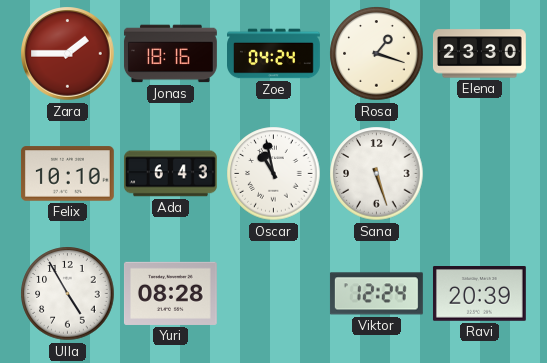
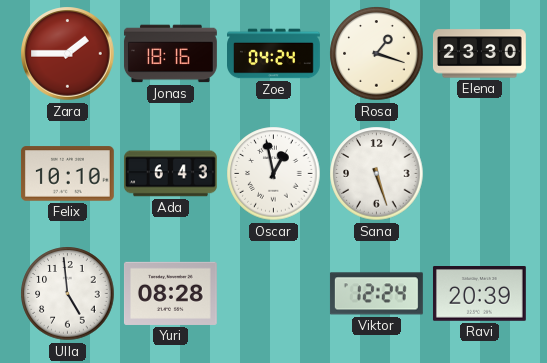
Oscar: 10:58 -> 12:58 (274, 174)
Ulla: 4:55 -> 4:59 (68, 294)
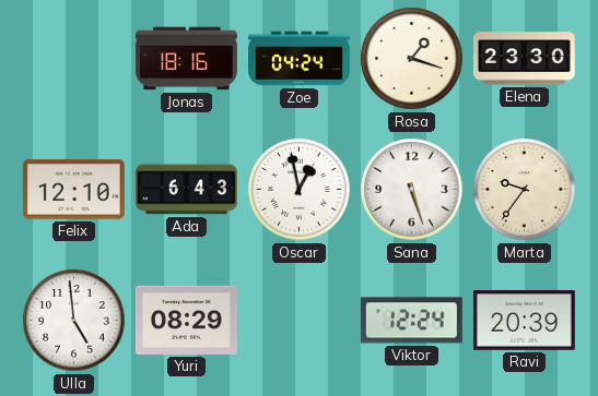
Zara: 1:45 -> none (68, 54)
Felix: 10:10 -> 12:10 (73, 190)
Marta: none -> 9:36 (525, 190)
Yuri: 08:28 -> 08:29 (186, 320)
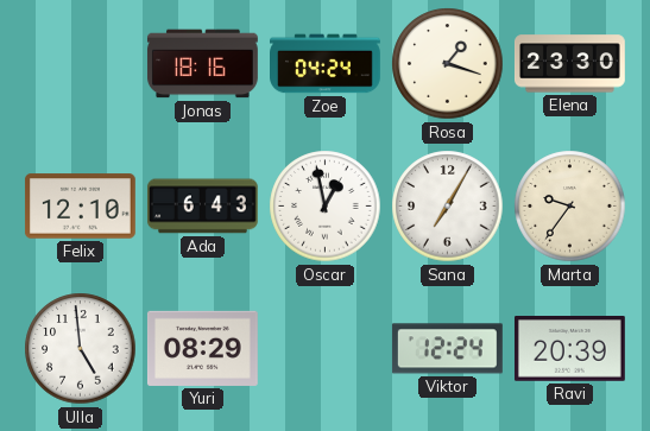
Sana: 5:27 -> 7:05 (448, 207)
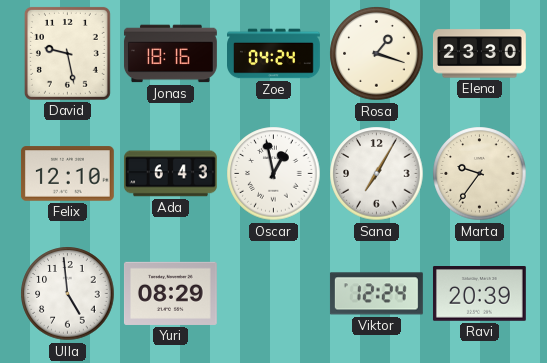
David: none -> 9:28 (67, 53)
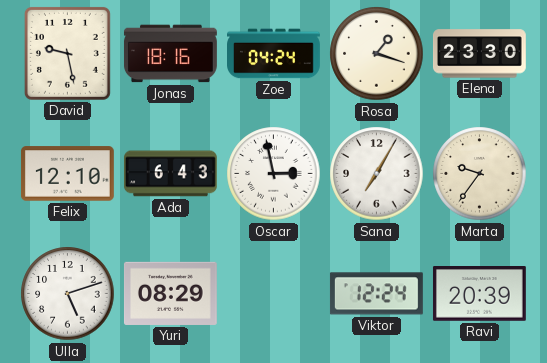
Oscar: 12:58 -> 2:58 (274, 174)
Ulla: 4:59 -> 5:12 (68, 294)
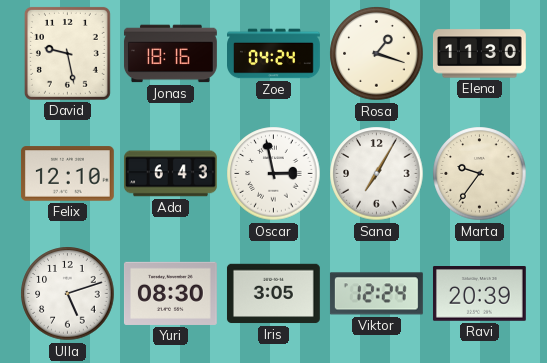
Elena: 23:30 -> 11:30 (479, 54)
Yuri: 08:29 -> 08:30 (170, 293)
Iris: none -> 3:05 (273, 294)
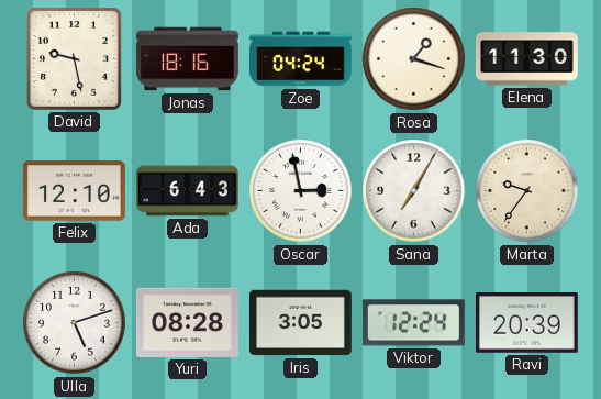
Yuri: 08:30 -> 08:28 (187, 322)
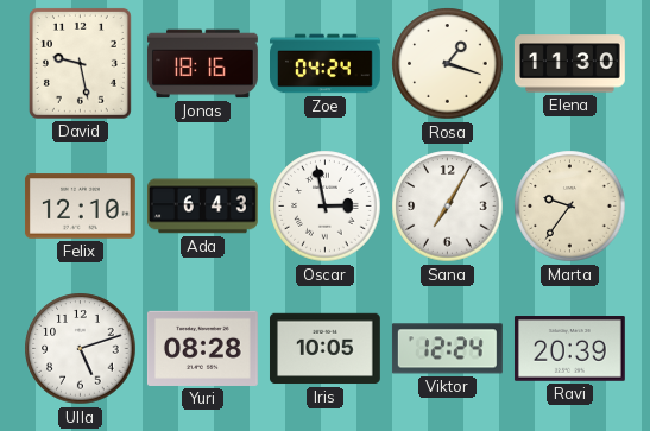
Iris: 3:05 -> 10:05 (324, 349)
